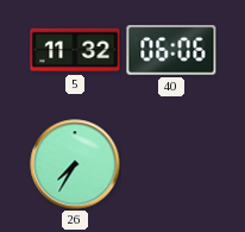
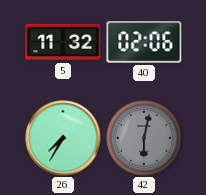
40: 06:06 -> 02:06 (144, 42)
42: none -> 6:02 (144, 138)
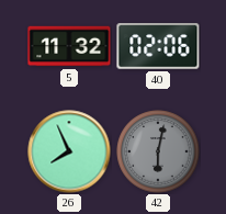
26: 7:35 -> 7:56 (69, 151)
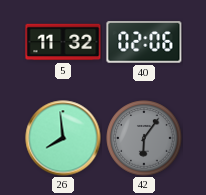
26: 7:56 -> 7:59 (63, 138)
42: 6:02 -> 6:06 (144, 138)
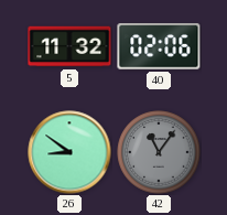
26: 7:59 -> 8:51 (69, 152)
42: 6:06 -> 11:06 (159, 152)
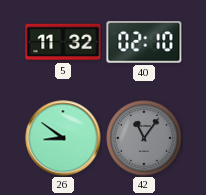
40: 02:06 -> 02:10 (144, 42)
